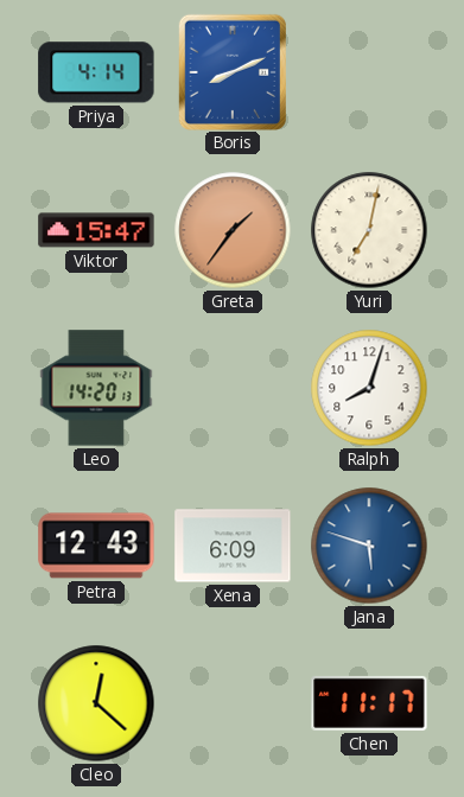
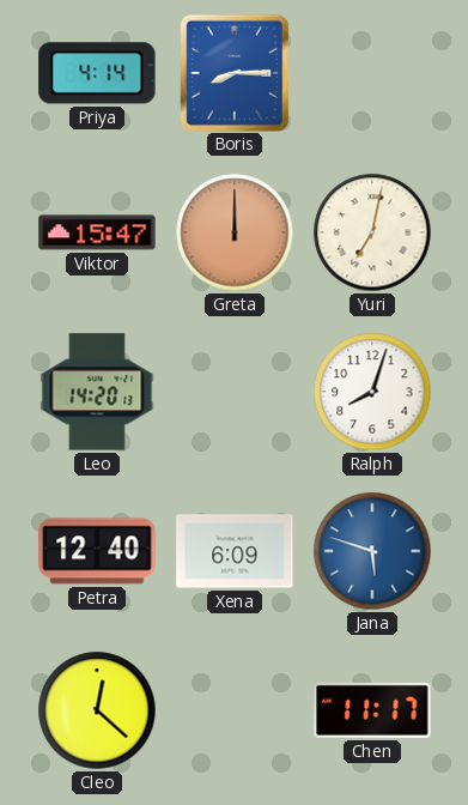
Boris: 8:11 -> 8:15 (235, 72)
Greta: 1:36 -> 12:00 (235, 232)
Petra: 12:43 -> 12:40 (97, 551)
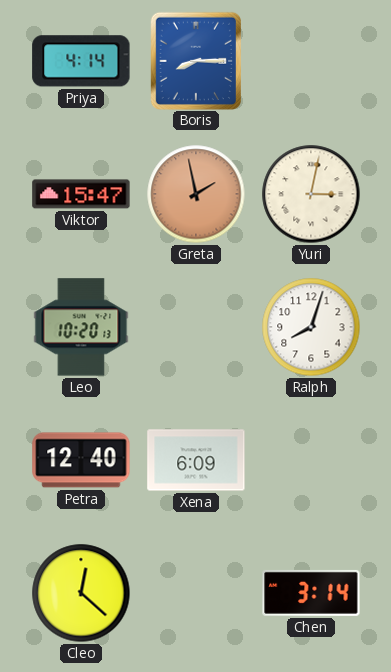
Greta: 12:00 -> 1:58 (196, 194)
Yuri: 7:02 -> 3:02 (311, 194)
Leo: 14:20 -> 10:20 (81, 327)
Jana: 5:48 -> none (372, 551)
Chen: 11:17 -> 3:14 (311, 593)
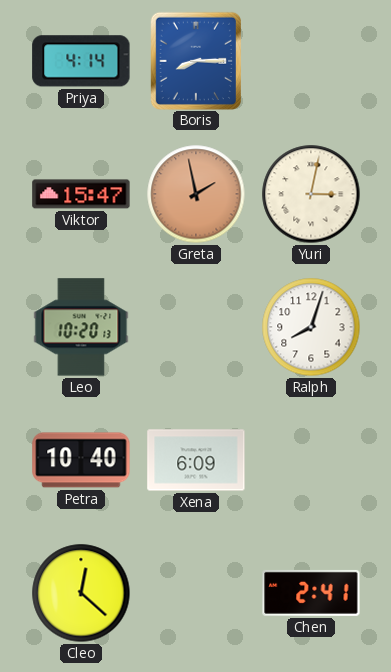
Petra: 12:40 -> 10:40 (81, 460)
Chen: 3:14 -> 2:41 (311, 593)
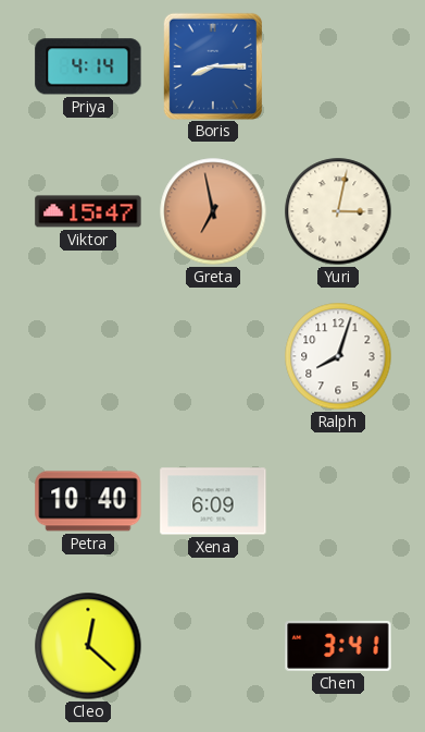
Greta: 1:58 -> 6:58 (213, 211)
Leo: 10:20 -> none (81, 327)
Chen: 2:41 -> 3:41 (338, 646)
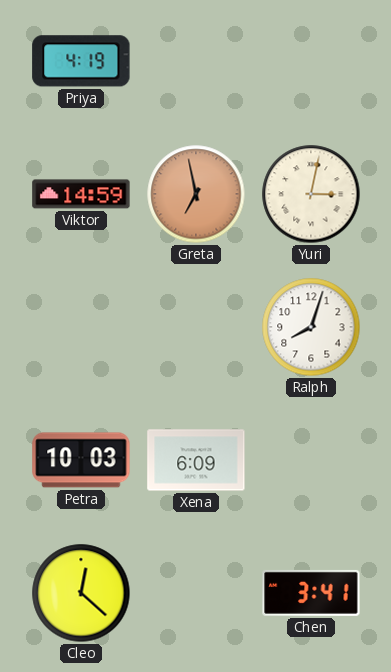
Priya: 4:14 -> 4:19 (81, 61)
Boris: 8:15 -> none (213, 65)
Viktor: 15:47 -> 14:59 (81, 194)
Petra: 10:40 -> 10:03 (81, 460)
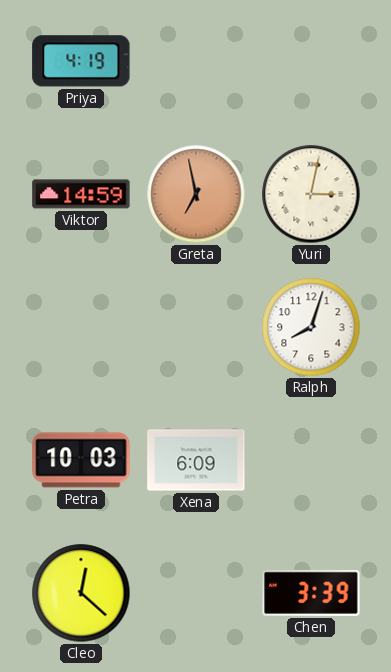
Chen: 3:41 -> 3:39 (311, 593)
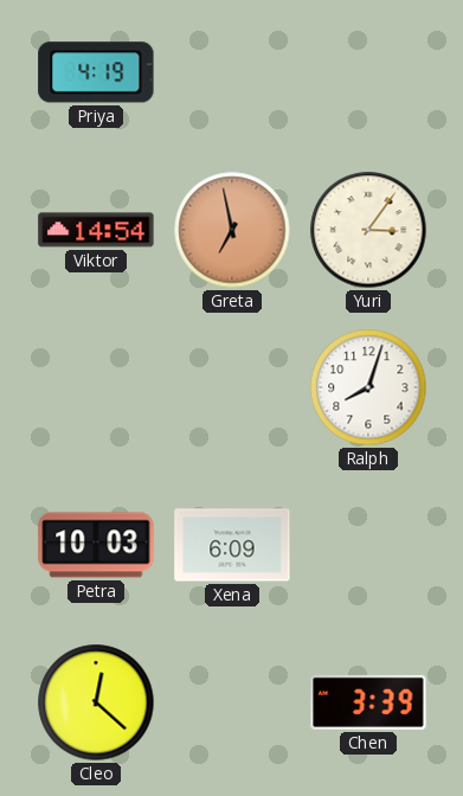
Viktor: 14:59 -> 14:54 (96, 230)
Yuri: 3:02 -> 3:06 (368, 230)
